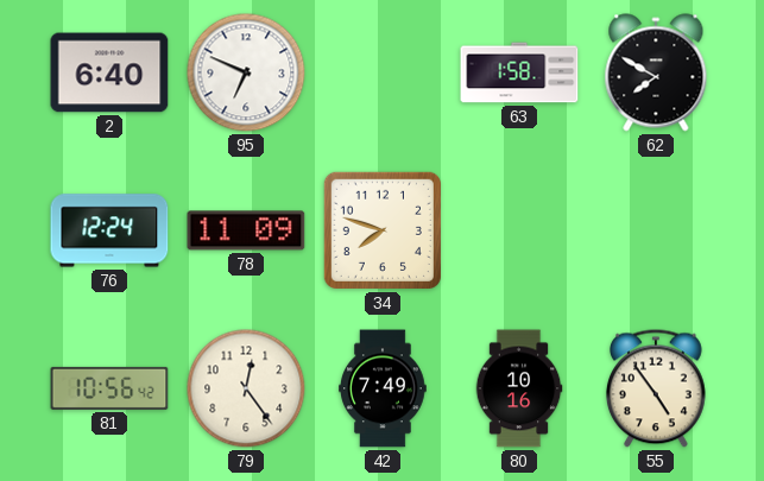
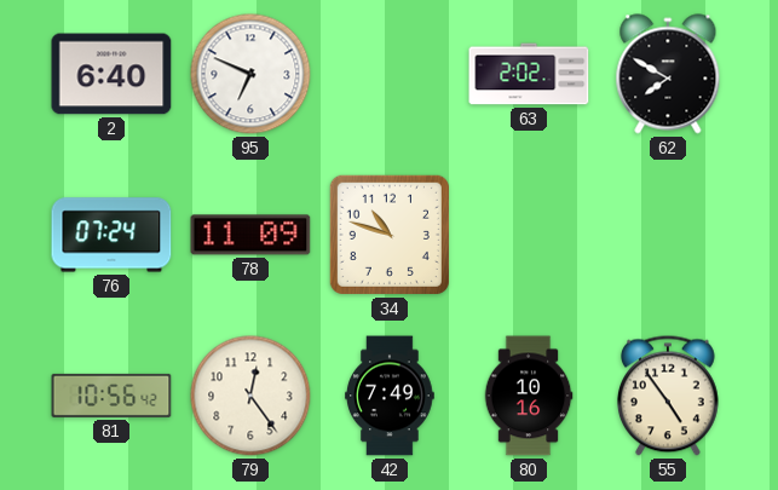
63: 1:58 -> 2:02 (529, 74)
76: 12:24 -> 07:24 (111, 235)
34: 7:48 -> 10:48 (390, 235)
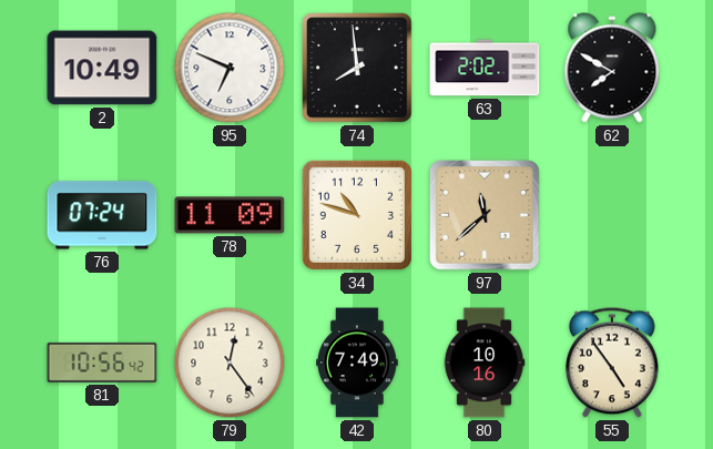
2: 6:40 -> 10:49 (102, 68)
74: none -> 7:59 (357, 68)
97: none -> 11:38 (486, 216)
